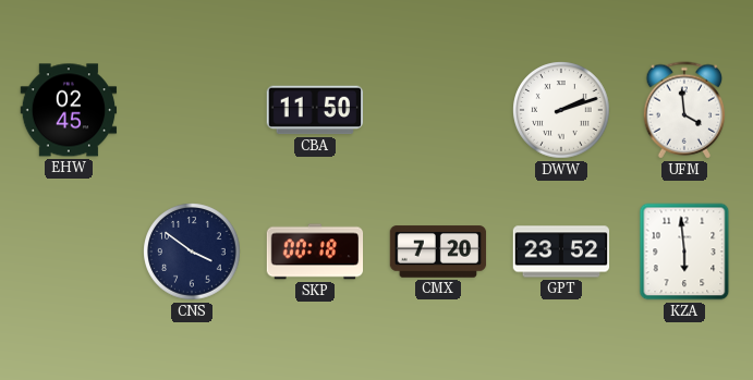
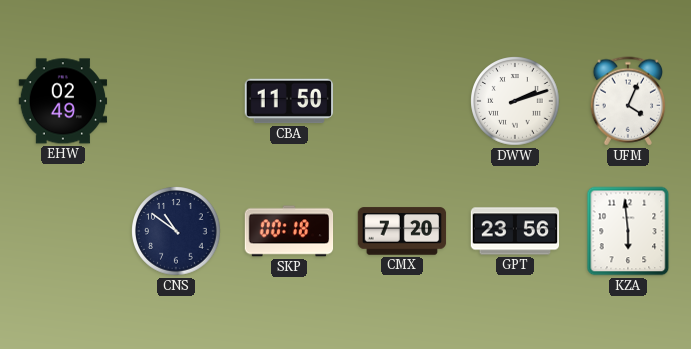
EHW: 02:45 -> 02:49 (63, 101)
UFM: 3:59 -> 4:04 (628, 101)
CNS: 3:51 -> 10:51 (176, 231)
GPT: 23:52 -> 23:56 (515, 231)
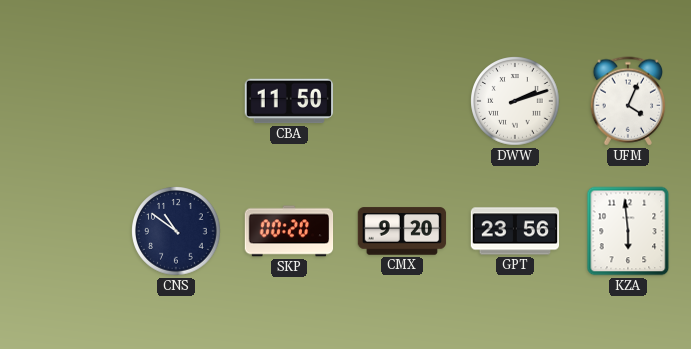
EHW: 02:49 -> none (63, 101)
SKP: 00:18 -> 00:20 (289, 231)
CMX: 7:20 -> 9:20 (402, 231)
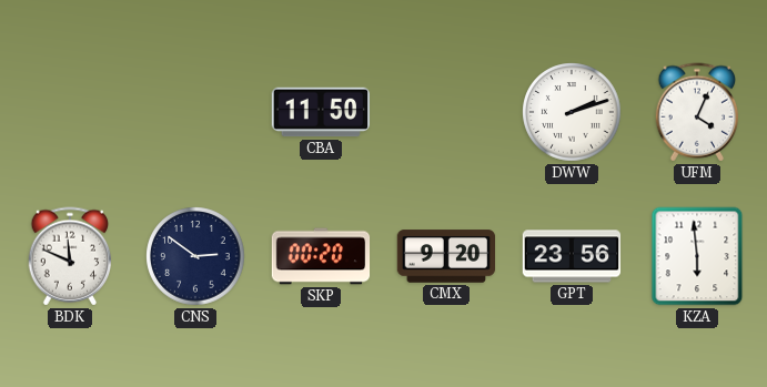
BDK: none -> 11:49 (70, 256)
CNS: 10:51 -> 2:51 (195, 256)
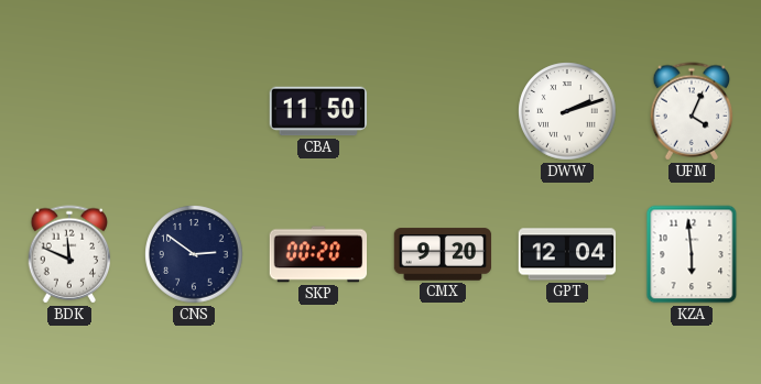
GPT: 23:56 -> 12:04 (567, 254)
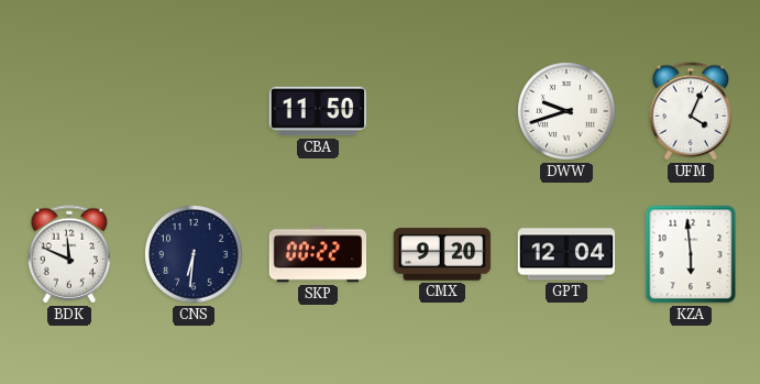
DWW: 2:12 -> 9:42 (566, 111)
CNS: 2:51 -> 6:31 (194, 254)
SKP: 00:20 -> 00:22 (318, 254)
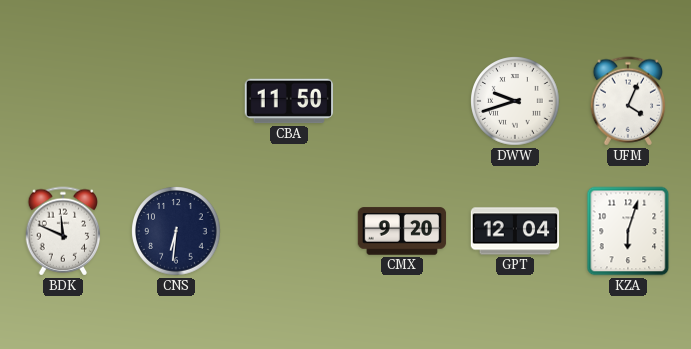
SKP: 00:22 -> none (318, 254)
KZA: 5:59 -> 6:03 (628, 231)
